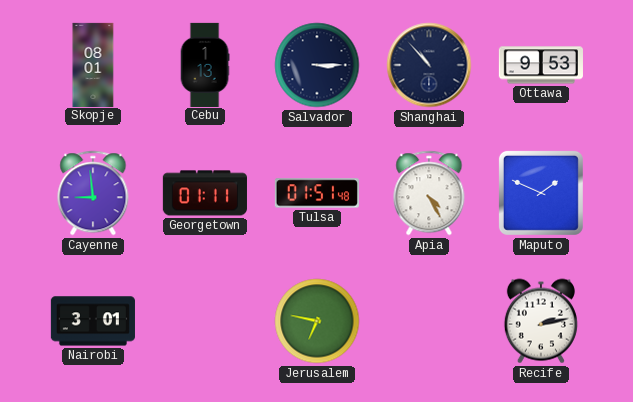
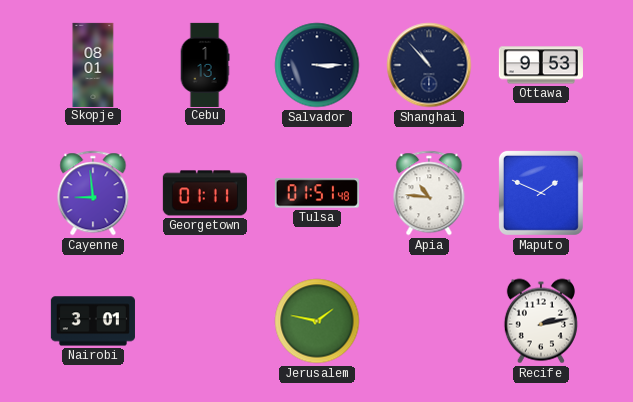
Apia: 4:25 -> 10:46 (429, 193)
Jerusalem: 6:47 -> 1:47 (317, 321)
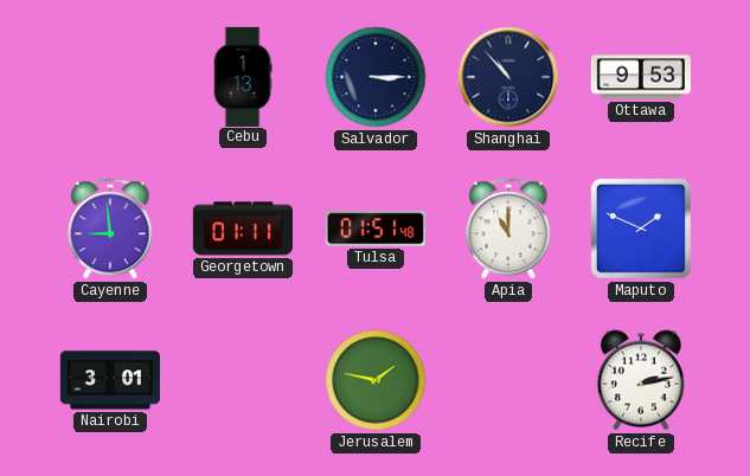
Skopje: 08:01 -> none (93, 64)
Apia: 10:46 -> 11:00 (508, 229)
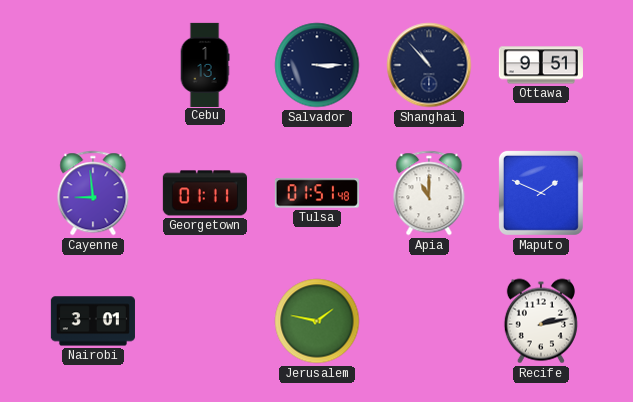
Ottawa: 9:53 -> 9:51 (541, 65)
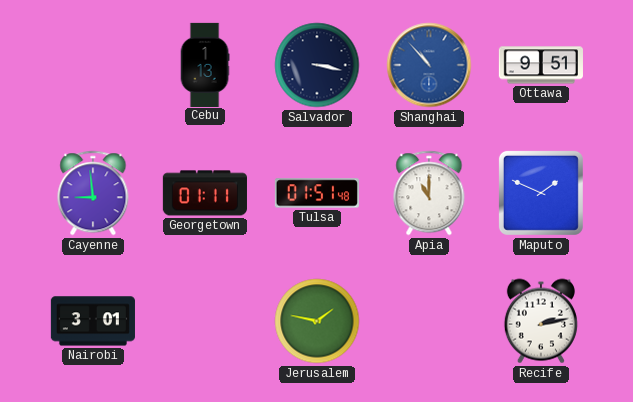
Salvador: 3:15 -> 3:17 (317, 65)
Shanghai dial: navy -> blue (429, 65)
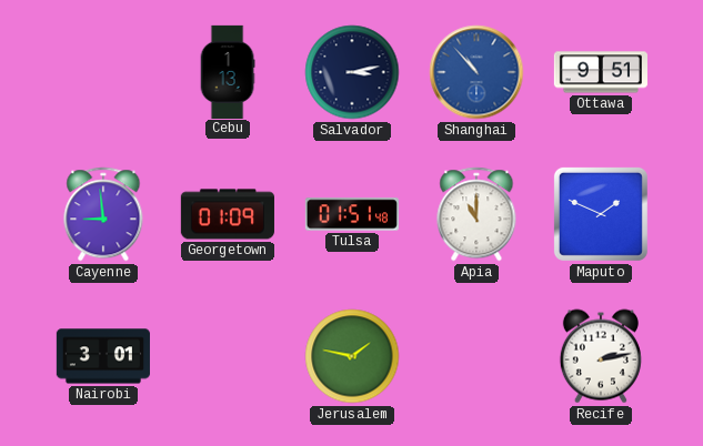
Salvador: 3:17 -> 3:13 (352, 72)
Georgetown: 01:11 -> 01:09 (228, 214)
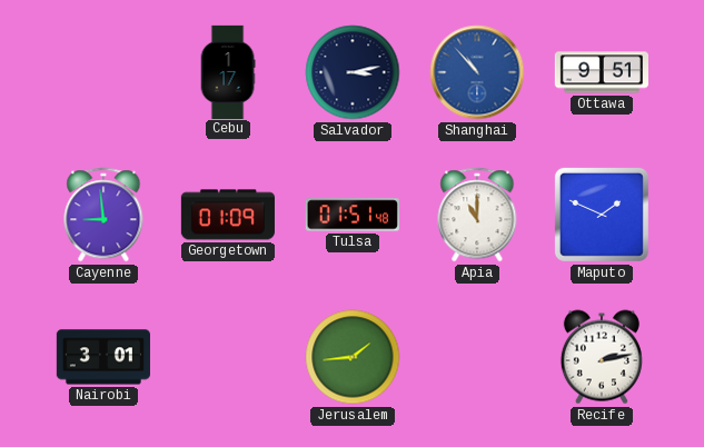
Cebu: 1:13 -> 1:17 (228, 71)
Jerusalem: 1:47 -> 1:44 (353, 357)
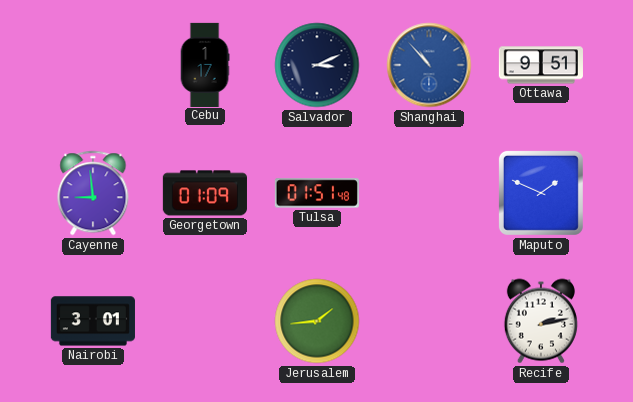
Salvador: 3:13 -> 3:11 (317, 65)
Apia: 11:00 -> none (477, 215)
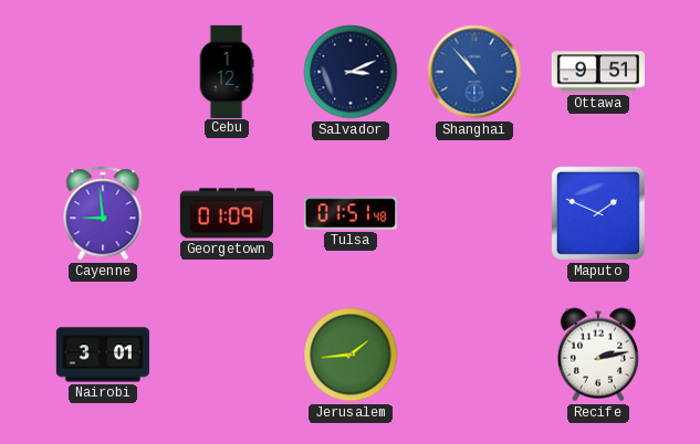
Cebu: 1:17 -> 1:12 (227, 71)
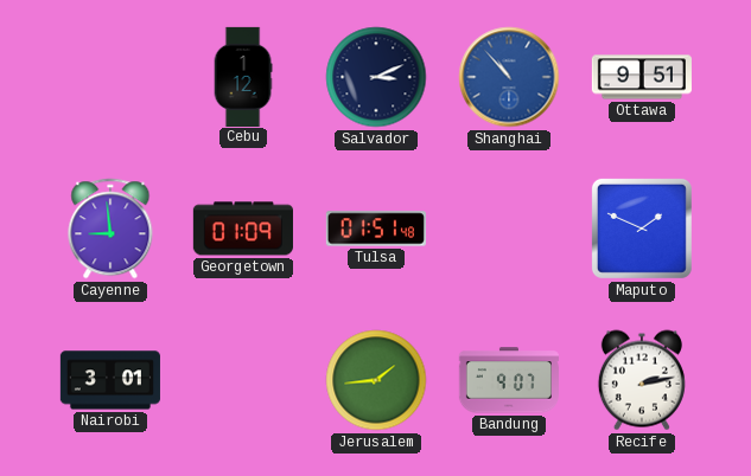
Bandung: none -> 9:07 (509, 380)
